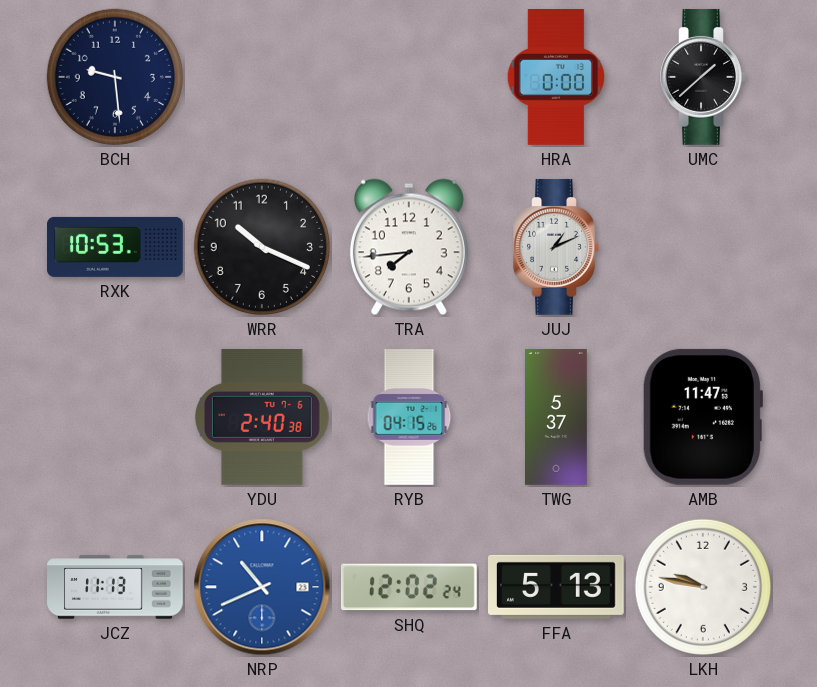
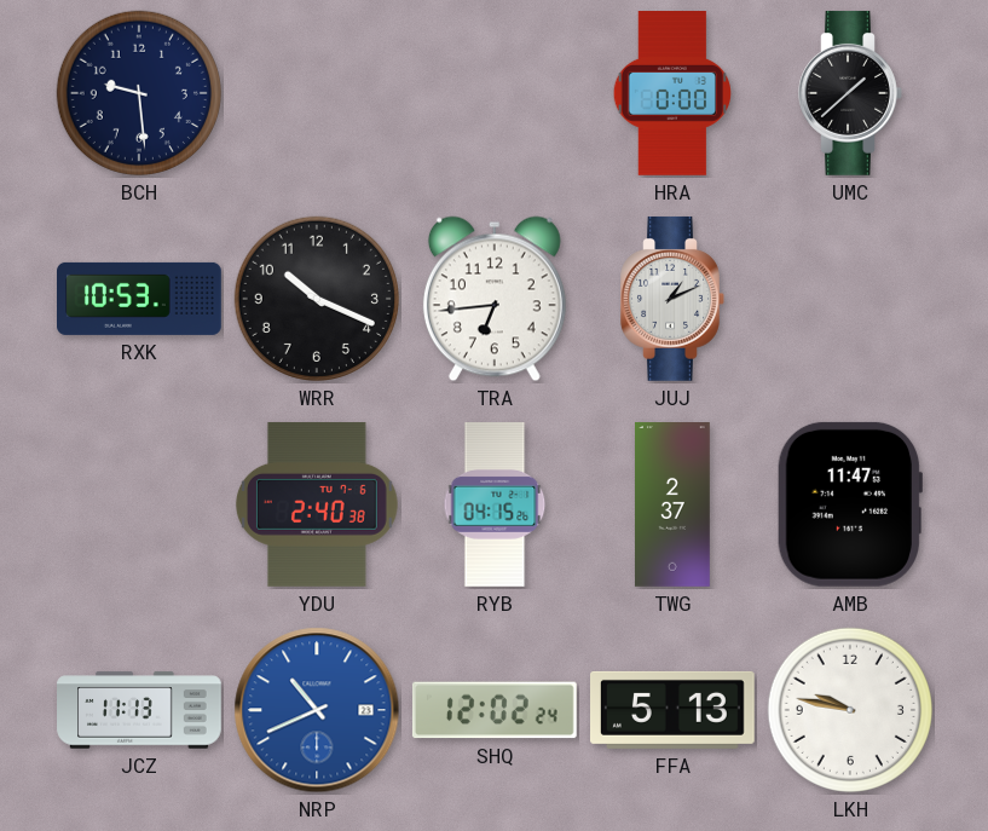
TRA: 7:44 -> 6:44 (495, 299)
TWG: 5:37 -> 2:37 (674, 506)
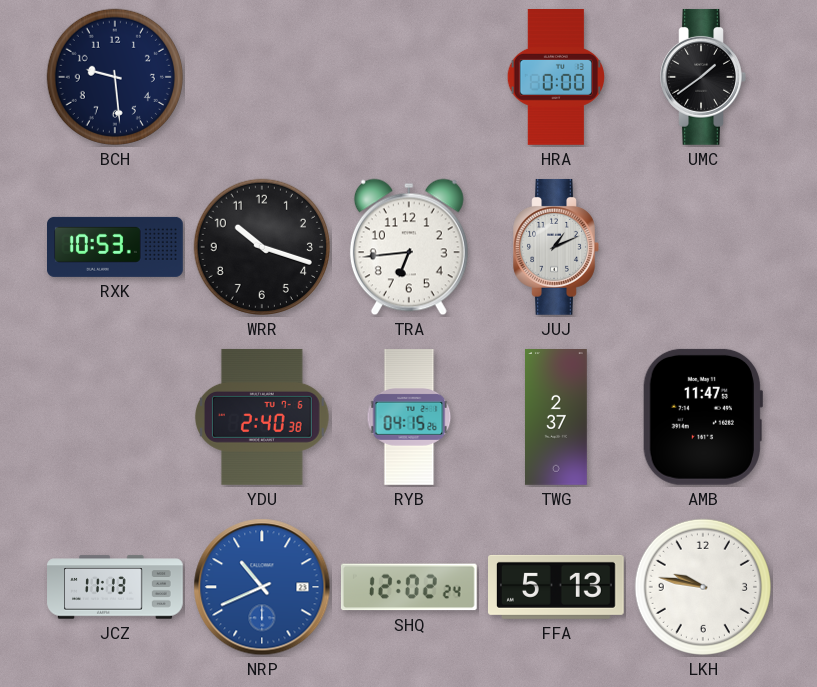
UMC: 1:38 -> 1:39 (703, 77)
WRR: 10:19 -> 10:18 (262, 247)
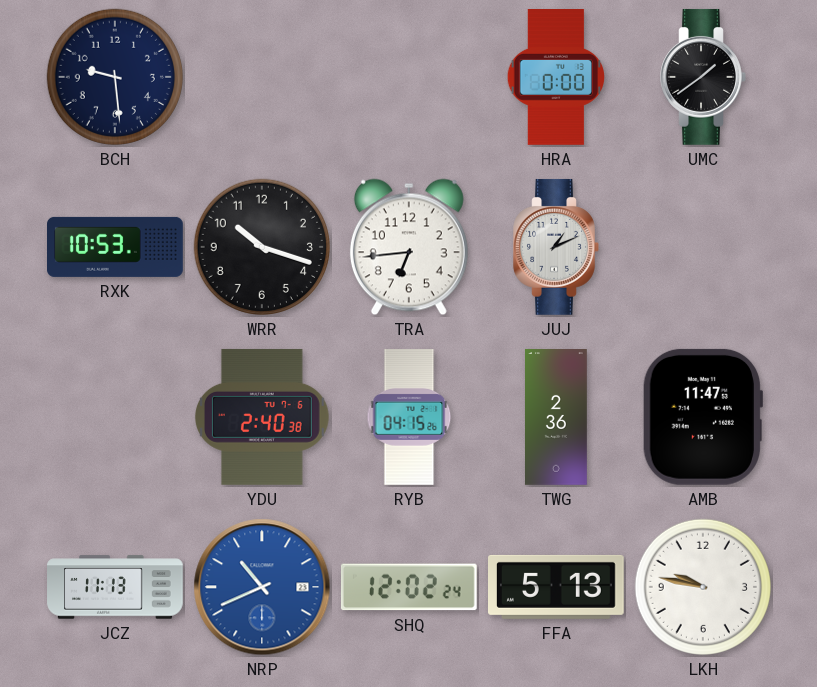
TWG: 2:37 -> 2:36 (557, 418)
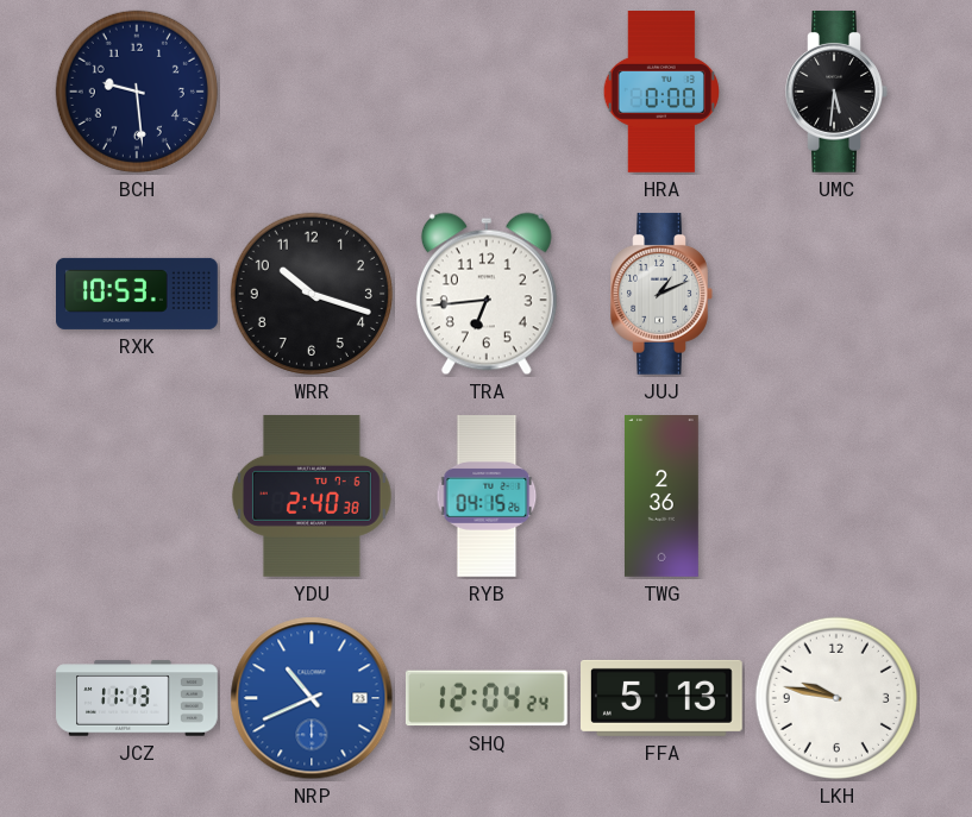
UMC: 1:39 -> 5:31 (836, 92)
AMB: 11:47 -> none (703, 417)
SHQ: 12:02 -> 12:04 (487, 698)
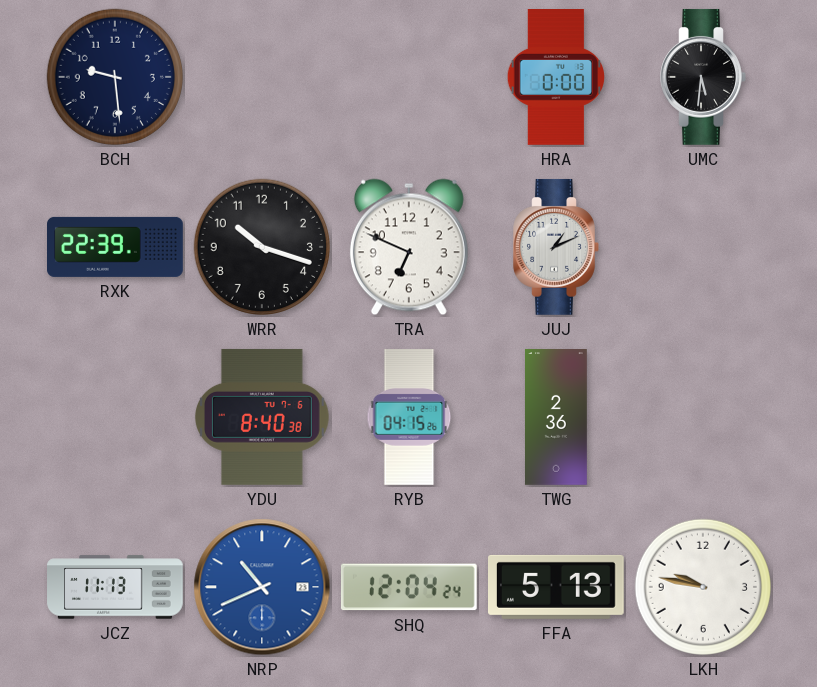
RXK: 10:53 -> 22:39 (116, 247)
TRA: 6:44 -> 6:49 (409, 247)
YDU: 2:40 -> 8:40 (262, 417)
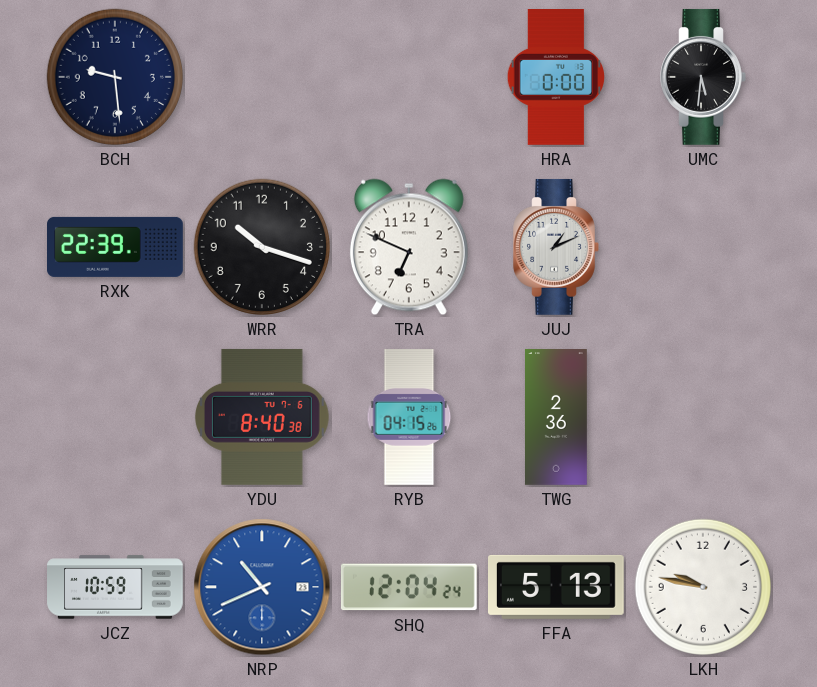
JCZ: 11:13 -> 10:59 (115, 587)
